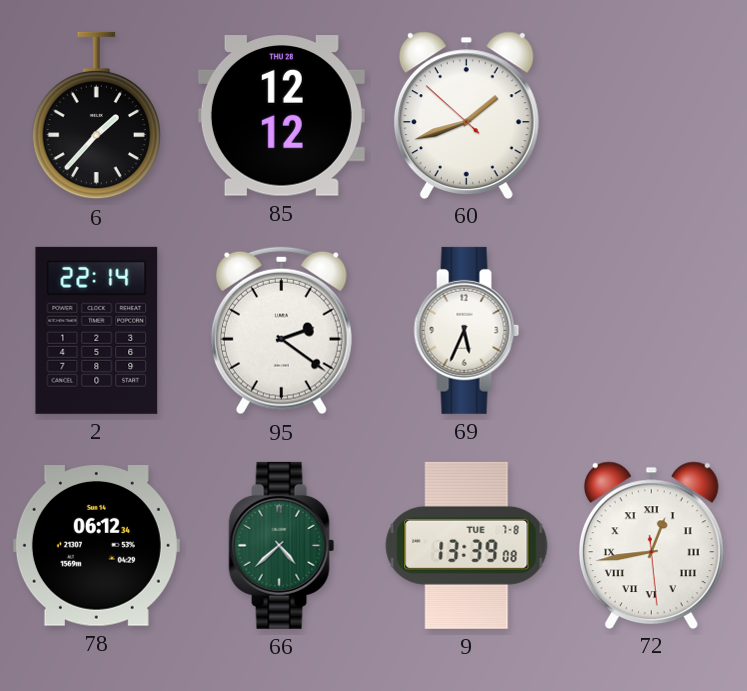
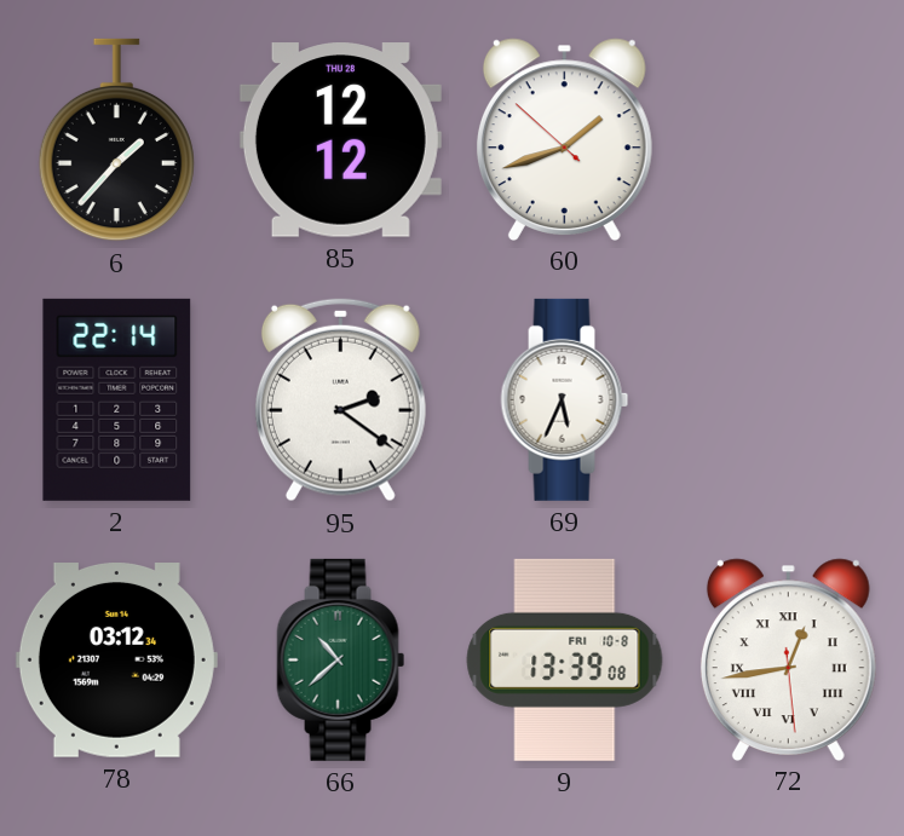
78: 06:12 -> 03:12 (116, 661)
66: 4:38 -> 10:38 (341, 659)
9 date: TUE 7-8 -> FRI 10-8 (565, 659)
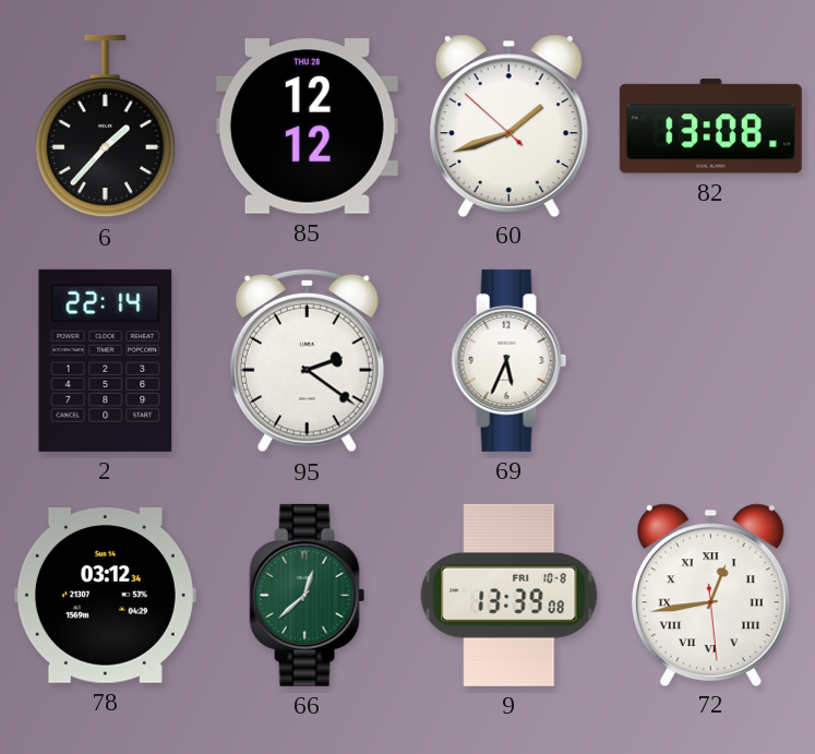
82: none -> 13:08 (710, 127)
66: 10:38 -> 12:38 (308, 595)
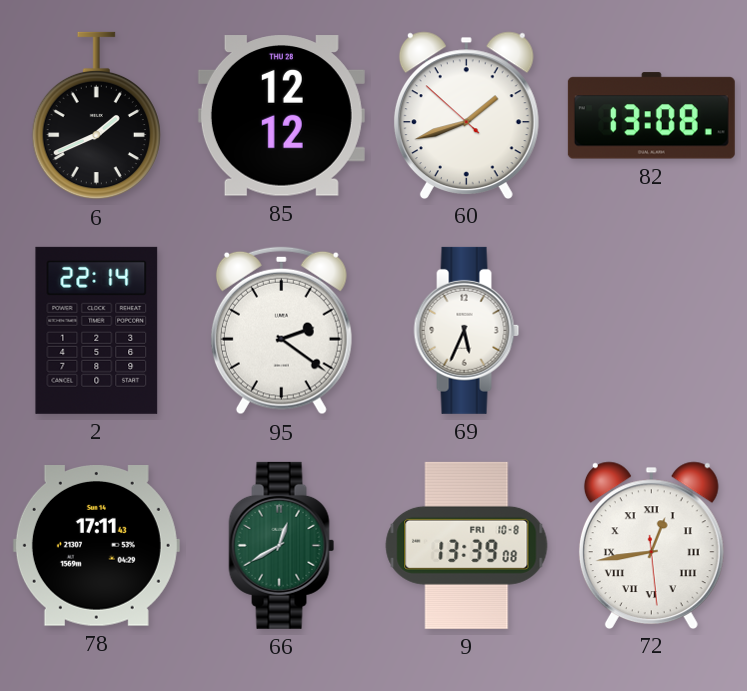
6: 1:37 -> 1:41 (96, 116)
78: 03:12 -> 17:11 (96, 546)
66: 12:38 -> 12:40 (282, 545)
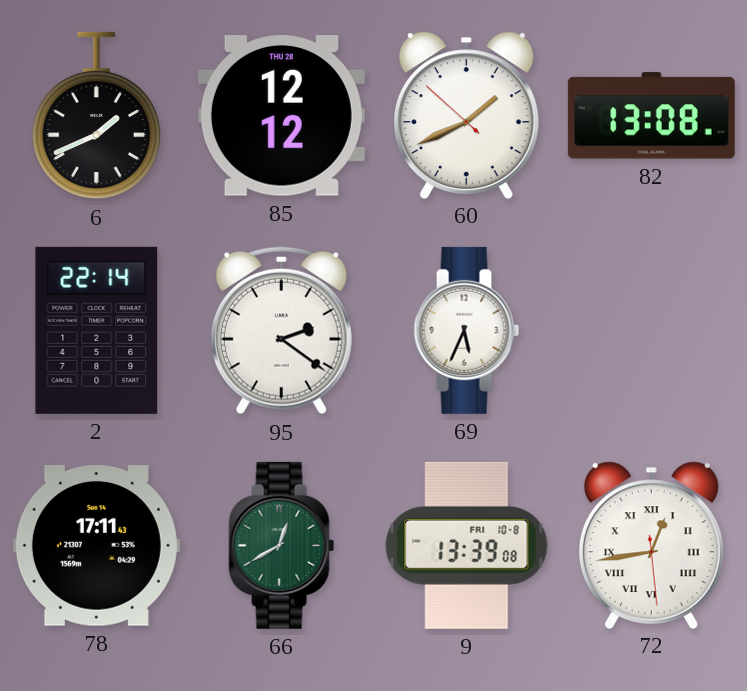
60: 1:41 -> 1:40 (466, 115)
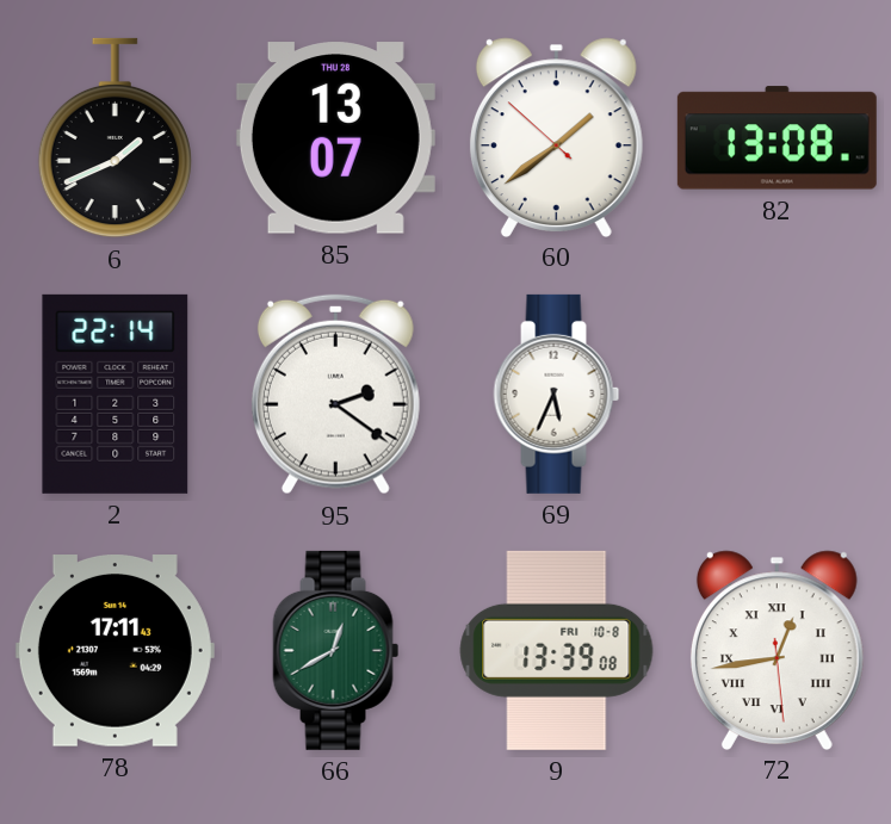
85: 12:12 -> 13:07 (335, 138)
60: 1:40 -> 1:38 (556, 137)
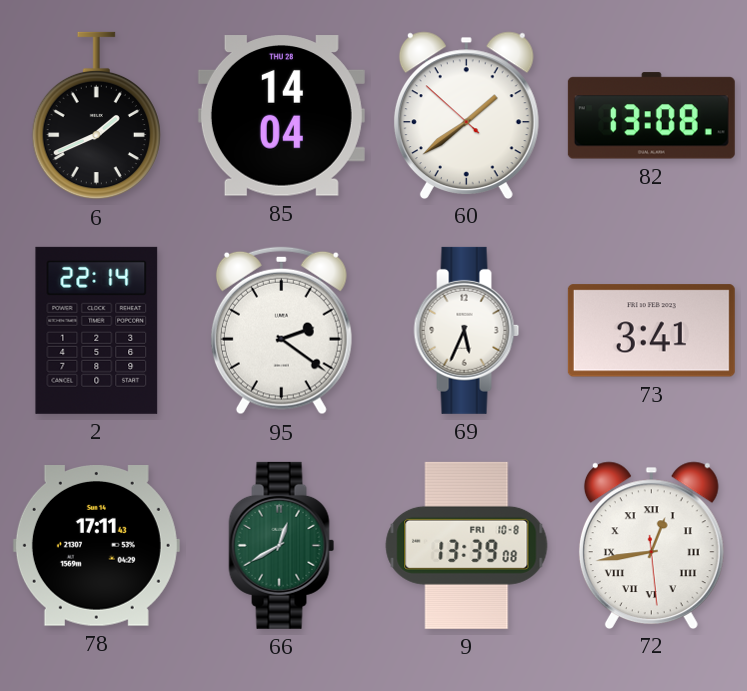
85: 13:07 -> 14:04 (281, 116)
73: none -> 3:41 (651, 331)
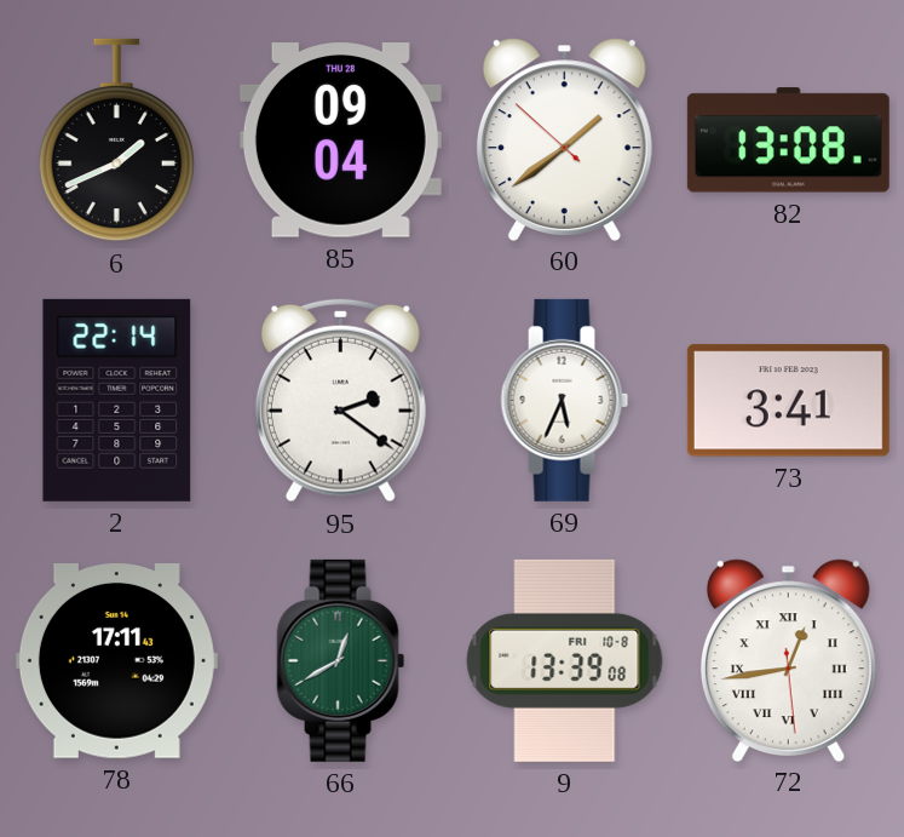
85: 14:04 -> 09:04 (340, 141)
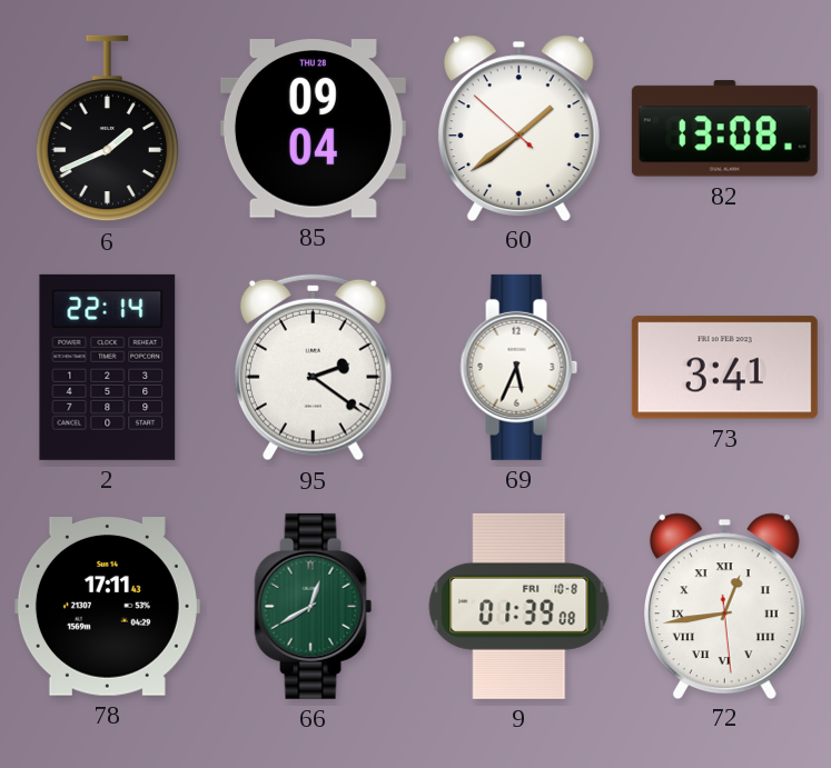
9: 13:39 -> 01:39 (520, 606)
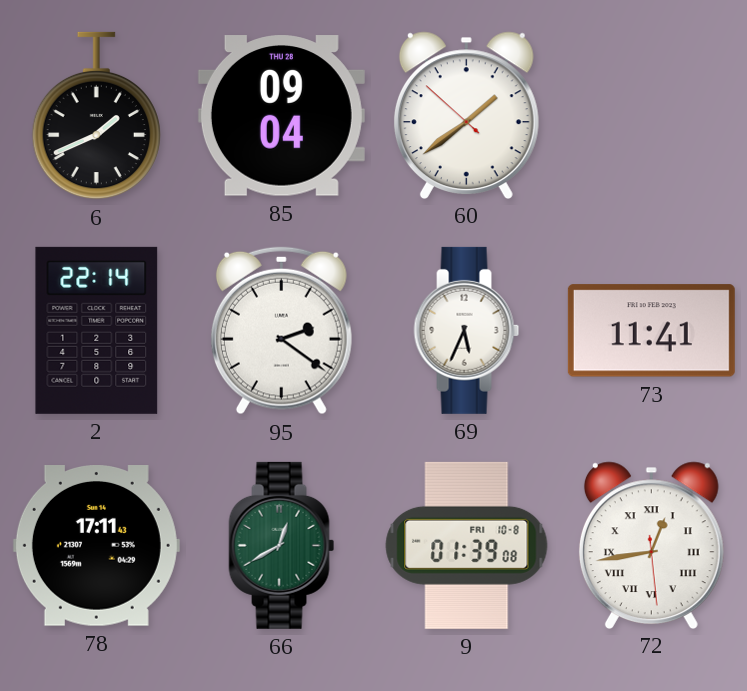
82: 13:08 -> none (724, 129)
73: 3:41 -> 11:41 (651, 331)
